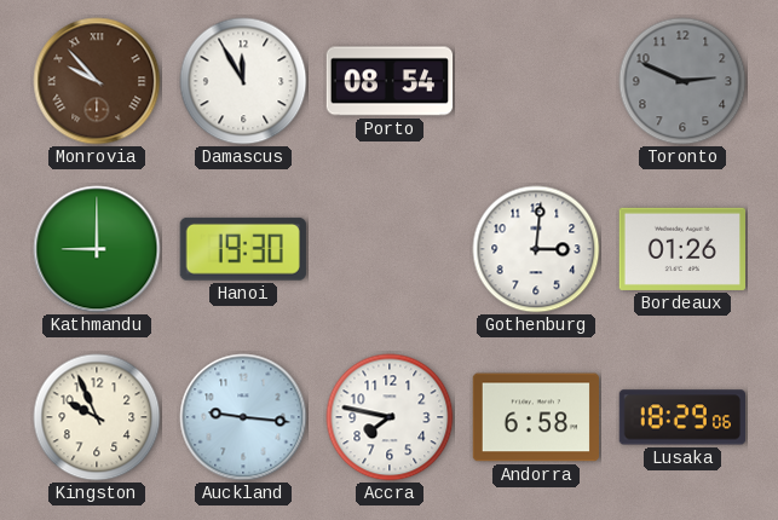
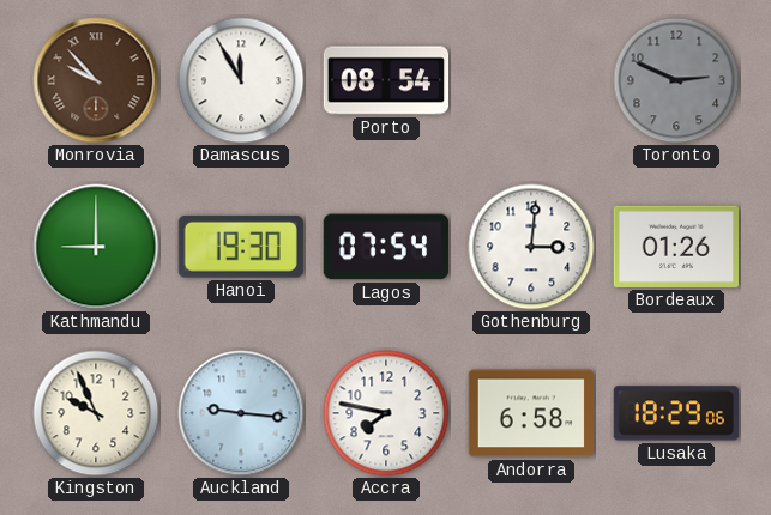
Lagos: none -> 07:54 (385, 247)
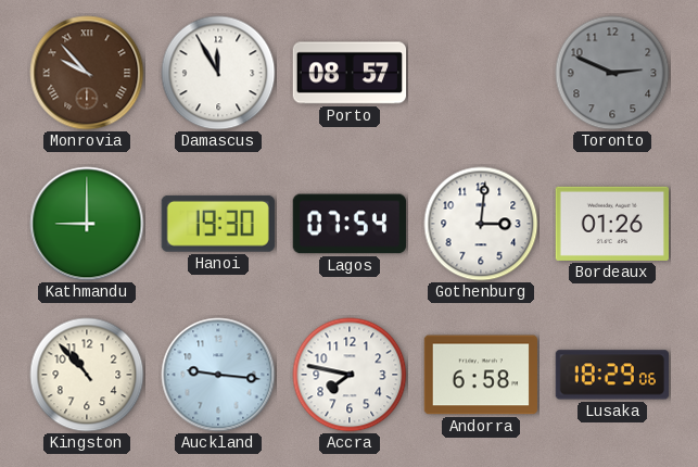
Porto: 08:54 -> 08:57 (350, 73)
Kingston: 9:56 -> 10:53 (87, 375)
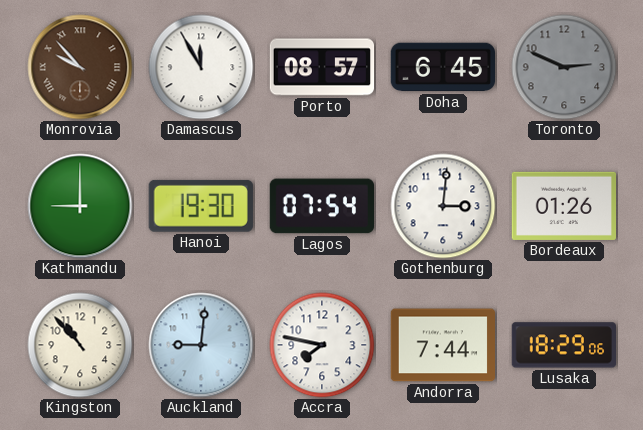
Doha: none -> 6:45 (442, 67)
Auckland: 9:16 -> 9:01 (201, 345)
Andorra: 6:58 -> 7:44 (442, 345)
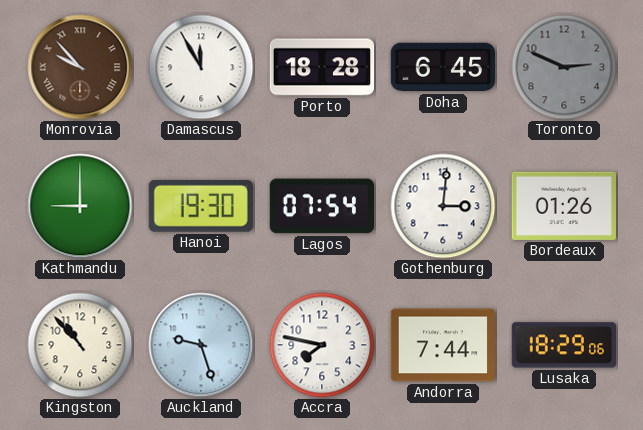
Porto: 08:57 -> 18:28 (322, 67)
Auckland: 9:01 -> 9:27 (201, 345)
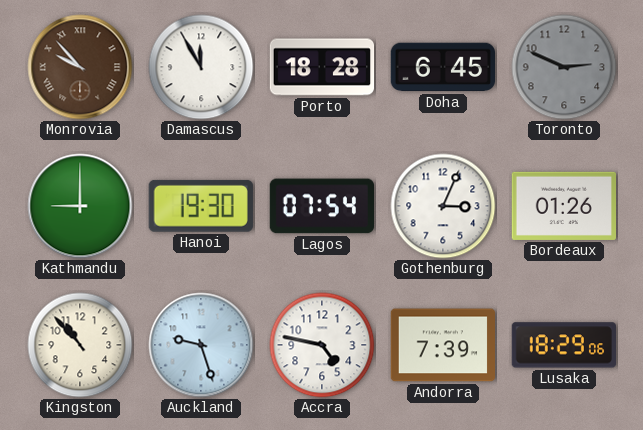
Gothenburg: 3:01 -> 3:04 (443, 206)
Accra: 7:47 -> 4:47 (322, 345)
Andorra: 7:44 -> 7:39 (442, 345)
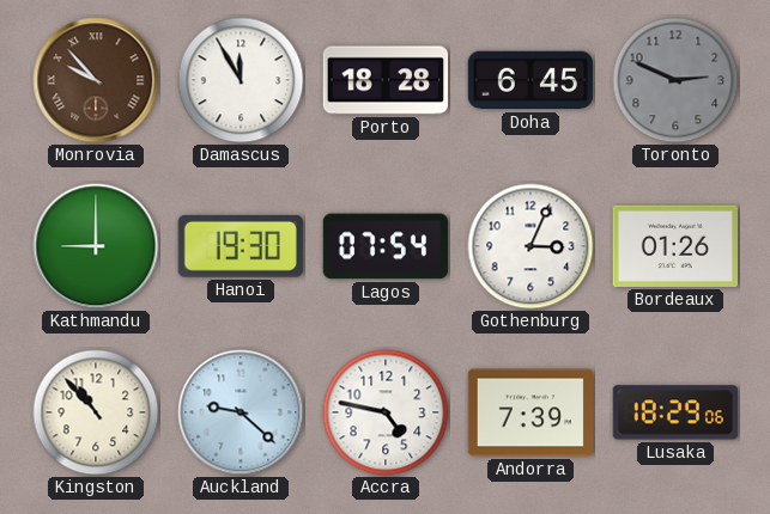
Auckland: 9:27 -> 9:22 (241, 412)
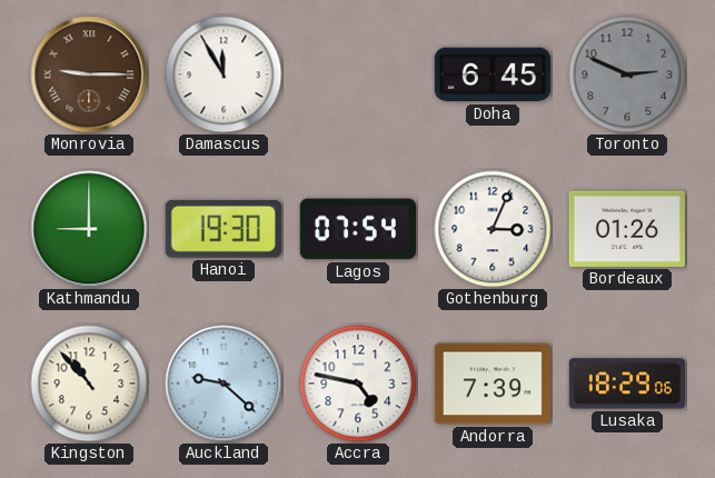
Monrovia: 9:53 -> 9:15 (89, 74)
Porto: 18:28 -> none (386, 80)
